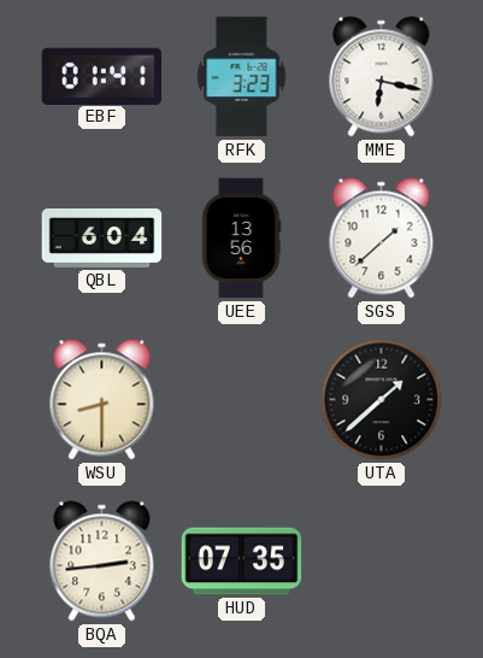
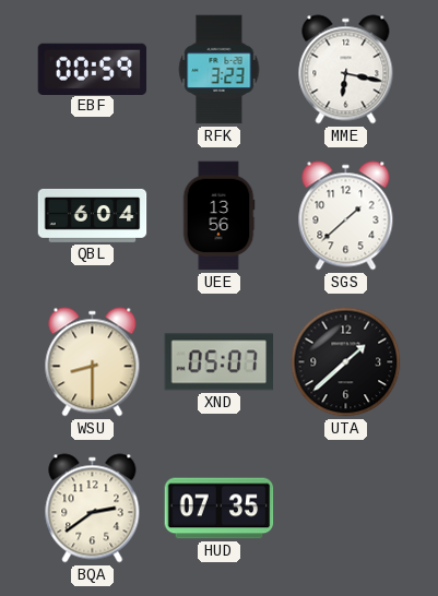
EBF: 01:41 -> 00:59 (93, 69)
XND: none -> 05:07 (220, 362)
BQA: 2:44 -> 2:39 (93, 509)
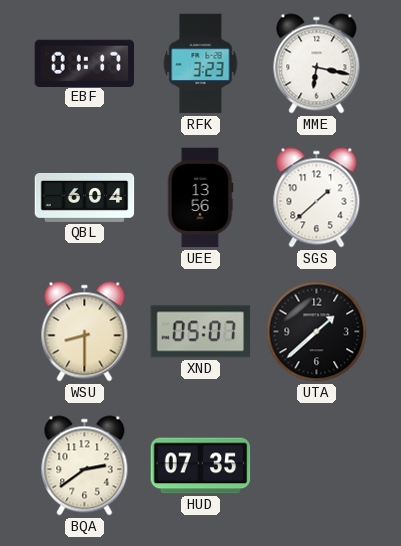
EBF: 00:59 -> 01:17 (85, 63)
